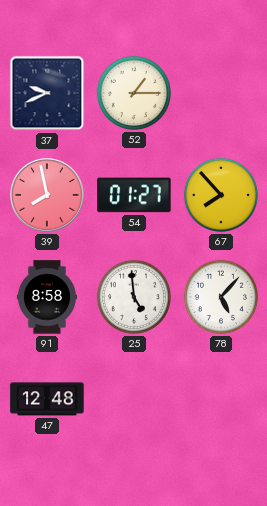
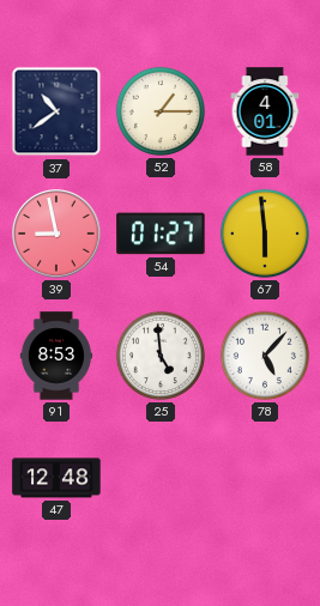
37: 9:41 -> 10:39 (56, 111)
58: none -> 4:01 (265, 111)
39: 7:58 -> 8:58 (56, 234)
67: 7:53 -> 5:59 (265, 234)
91: 8:58 -> 8:53 (56, 356)
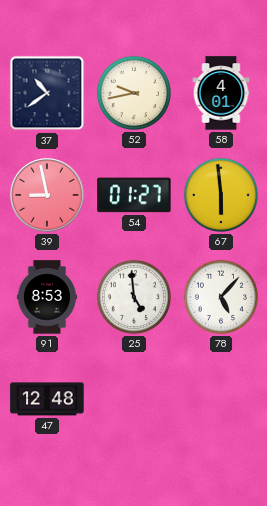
52: 1:15 -> 9:43 (134, 93)
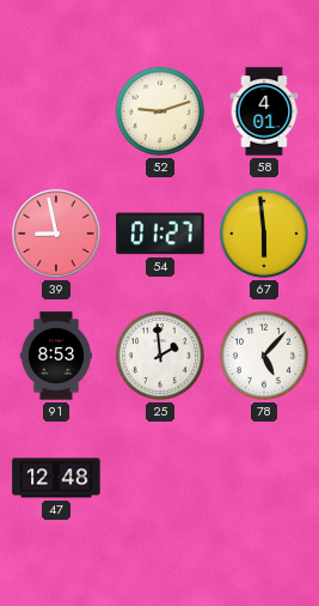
37: 10:39 -> none (47, 93)
52: 9:43 -> 9:12 (160, 111)
25: 4:59 -> 1:59 (160, 356)
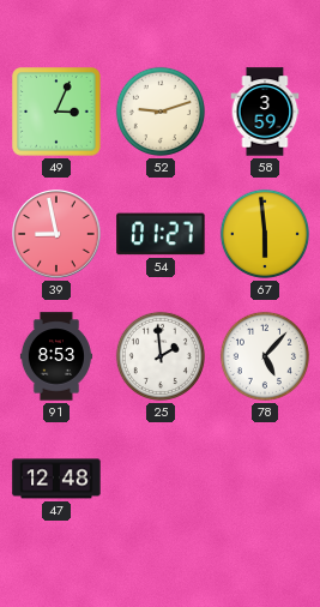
49: none -> 3:04 (56, 112)
58: 4:01 -> 3:59 (265, 112)
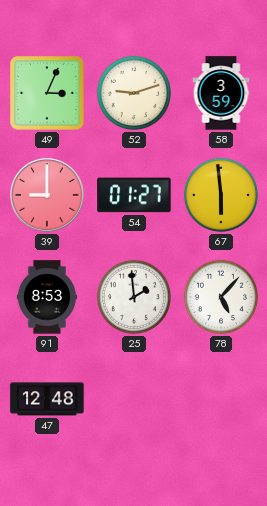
39: 8:58 -> 9:00 (47, 195)
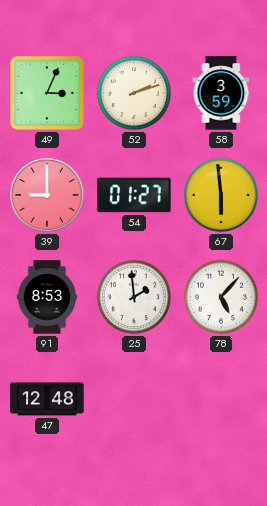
52: 9:12 -> 2:12 (134, 93)
